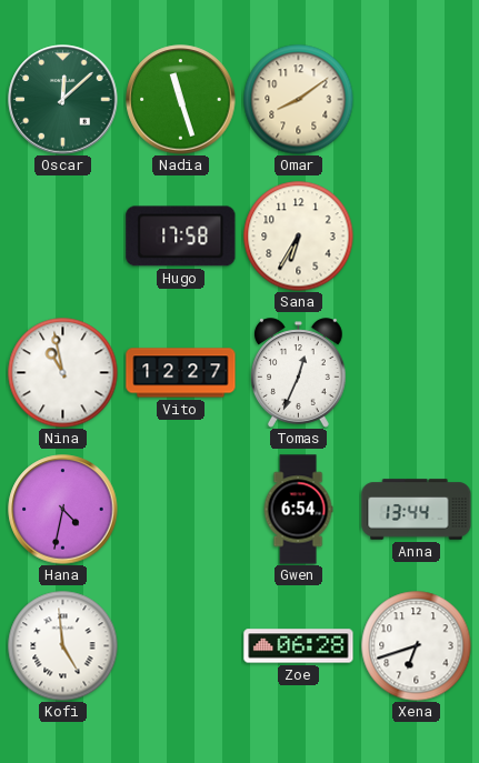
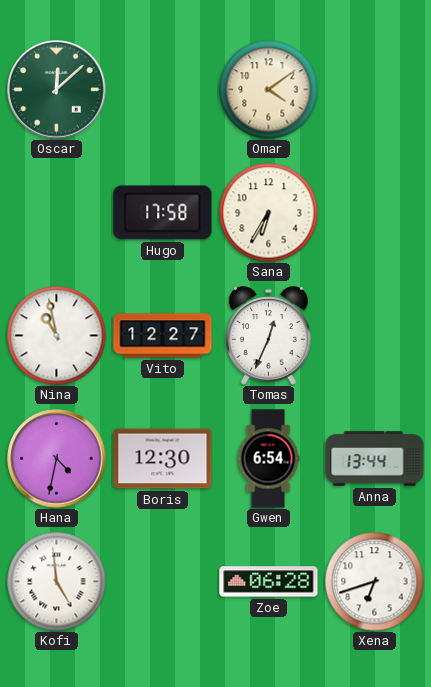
Nadia: 11:27 -> none (181, 100)
Omar: 8:09 -> 4:09 (269, 90)
Boris: none -> 12:30 (163, 459)
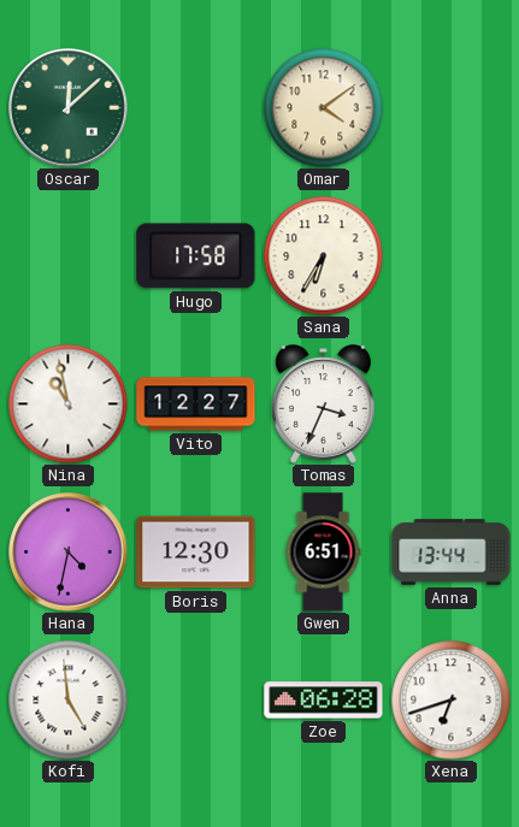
Tomas: 12:34 -> 3:34 (324, 404)
Gwen: 6:54 -> 6:51 (323, 553)
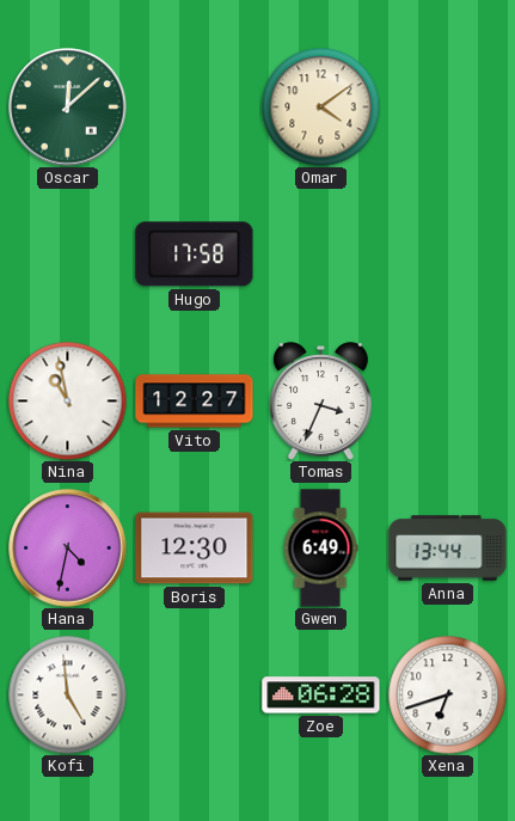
Sana: 6:35 -> none (324, 256)
Gwen: 6:51 -> 6:49 (320, 549)
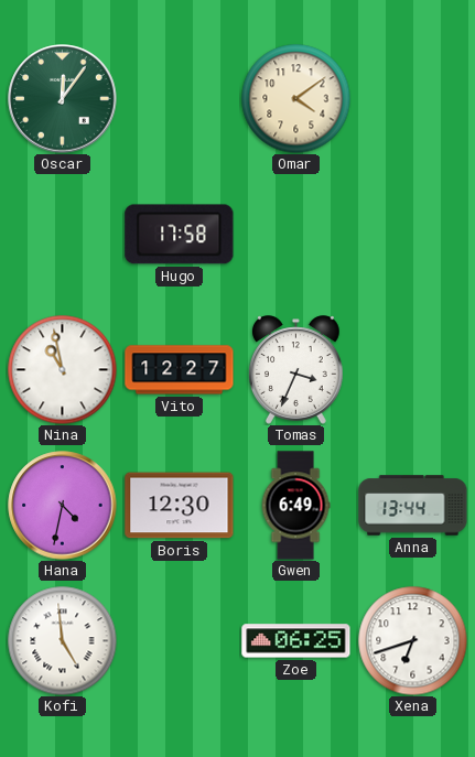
Oscar: 12:08 -> 12:06 (63, 99)
Zoe: 06:28 -> 06:25 (296, 641)
